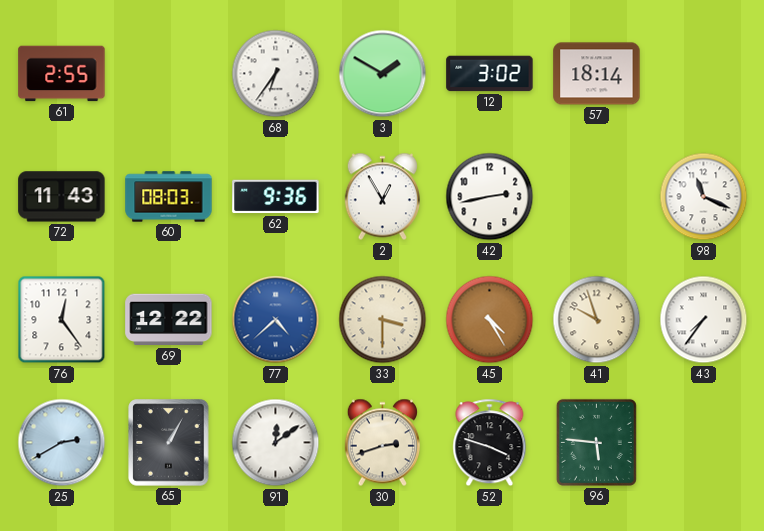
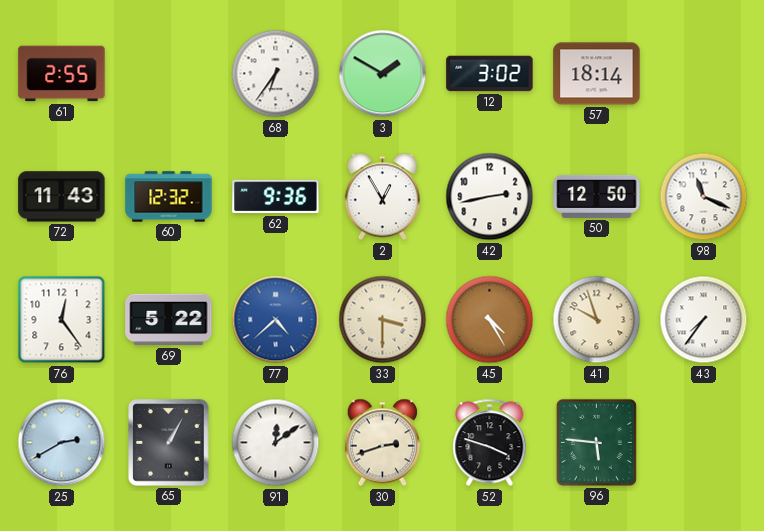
60: 08:03 -> 12:32 (169, 197)
50: none -> 12:50 (597, 196)
69: 12:22 -> 5:22 (169, 320)
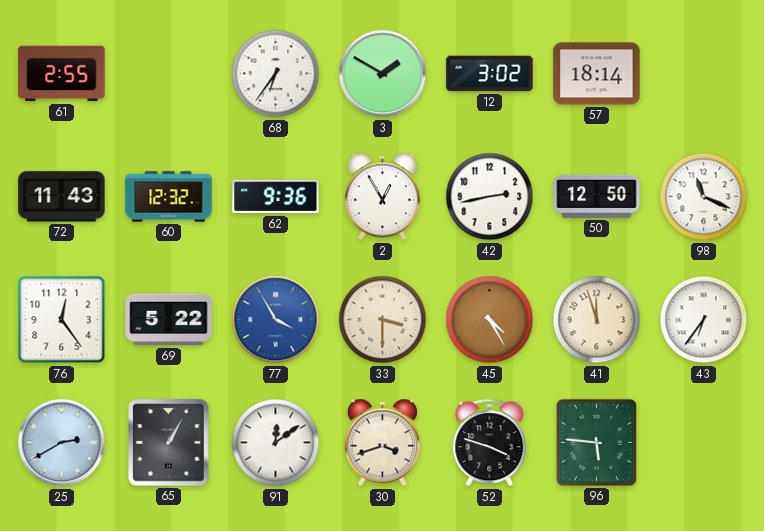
77: 4:38 -> 3:55 (276, 320)
41: 9:57 -> 11:57 (597, 320)
43: 7:36 -> 6:36 (704, 320)
30: 2:42 -> 3:42 (382, 443)
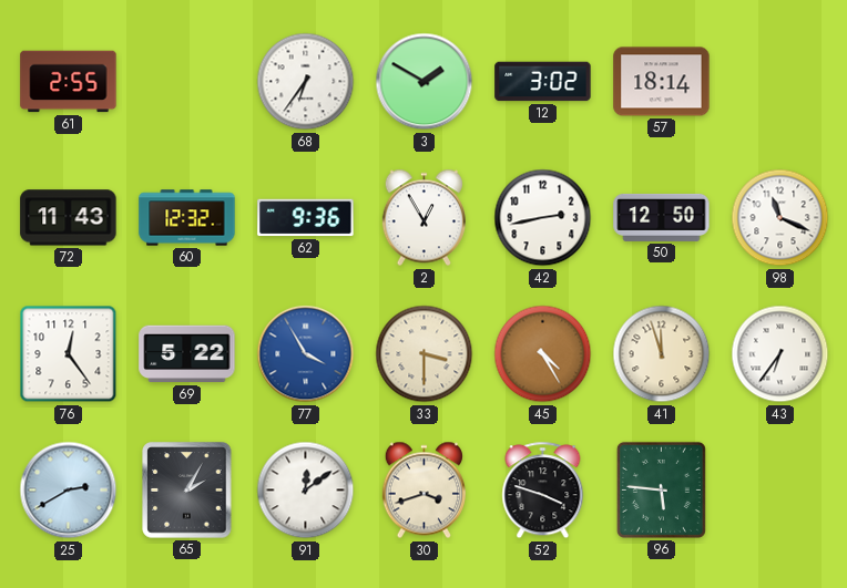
65: 1:05 -> 2:05 (187, 491)
